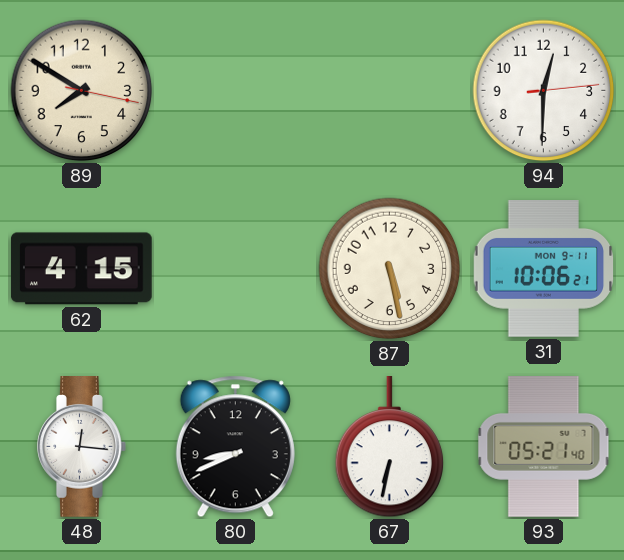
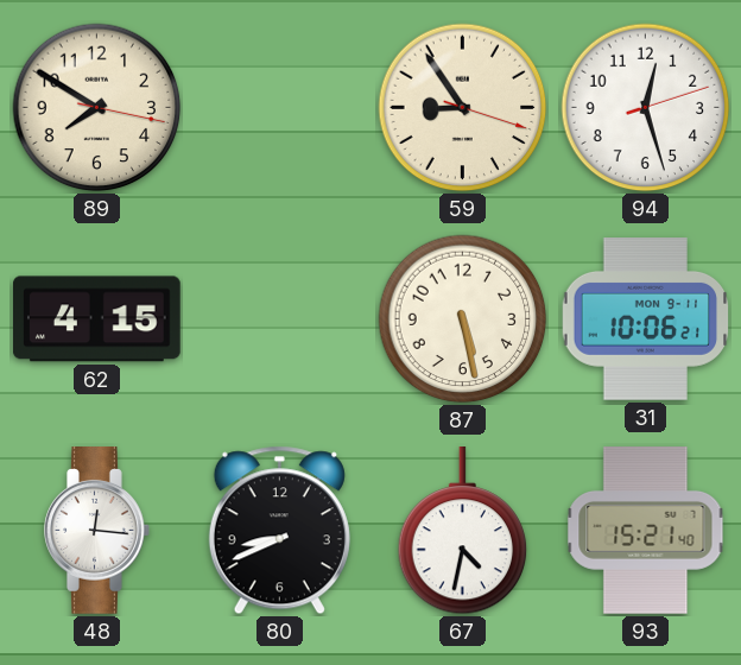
59: none -> 8:54 (463, 108)
94: 12:30 -> 12:27 (646, 108)
67: 6:32 -> 4:32 (463, 532)
93: 05:21 -> 15:21 (646, 531)
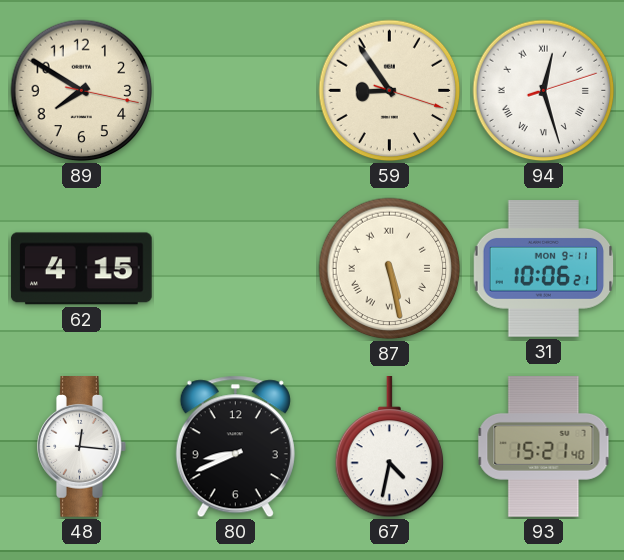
94 numerals: Arabic -> Roman (544, 91)
87 numerals: Arabic -> Roman (390, 269)
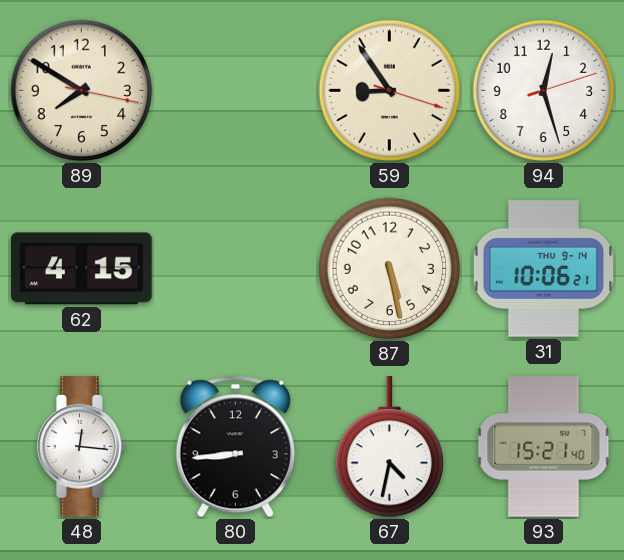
94 numerals: Roman -> Arabic (544, 91)
87 numerals: Roman -> Arabic (390, 269)
31 date: MON 9-11 -> THU 9-14 (544, 269)
80: 8:41 -> 8:44 (235, 447)
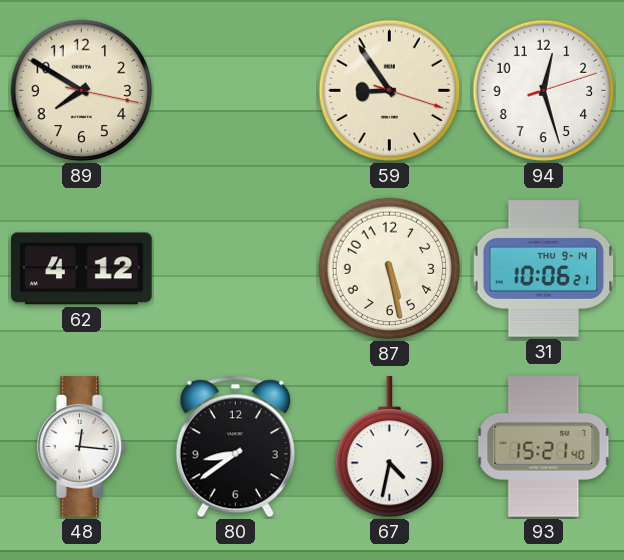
62: 4:15 -> 4:12 (82, 269)
80: 8:44 -> 8:39 (235, 447)
